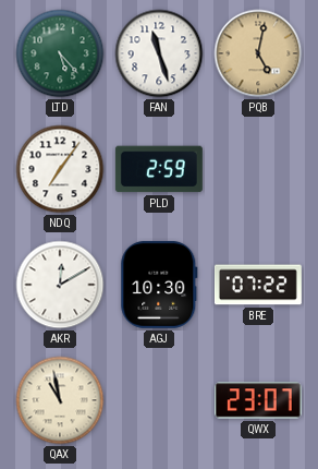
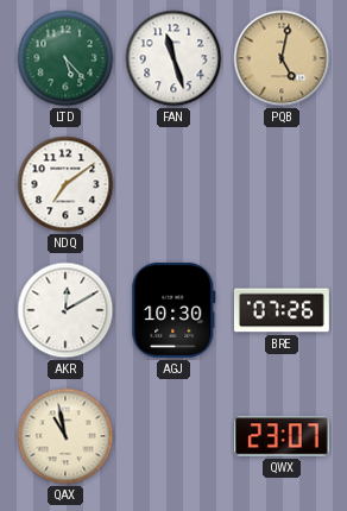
NDQ: 7:06 -> 7:09 (65, 184)
PLD: 2:59 -> none (159, 169)
BRE: 07:22 -> 07:26 (282, 310)
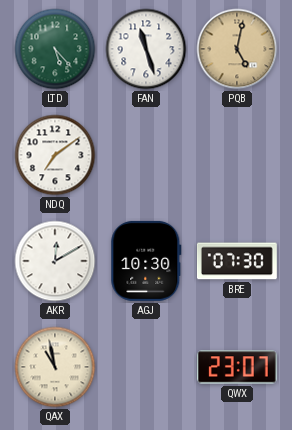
BRE: 07:26 -> 07:30 (237, 261)
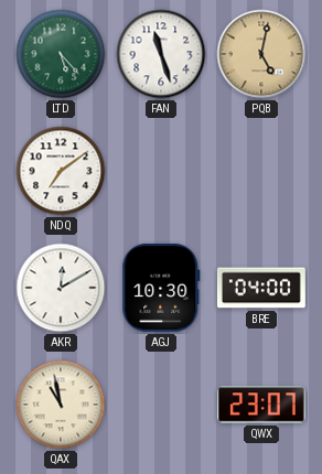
BRE: 07:30 -> 04:00 (261, 288)
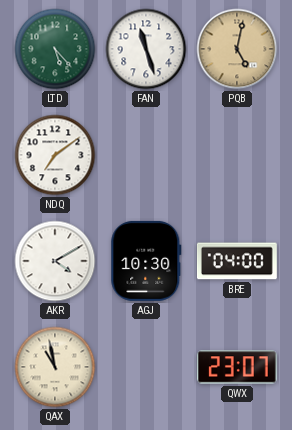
AKR: 12:10 -> 4:10 (55, 261)
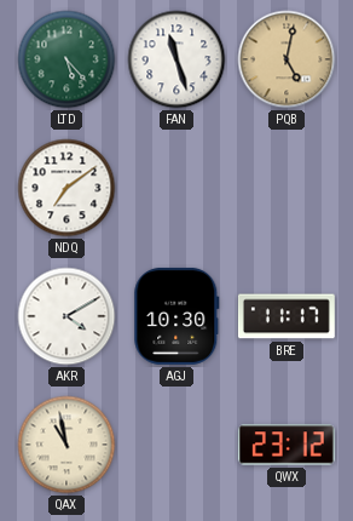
BRE: 04:00 -> 11:17 (287, 316)
QWX: 23:07 -> 23:12 (287, 445)
